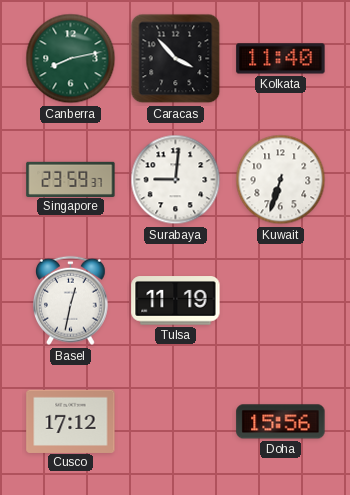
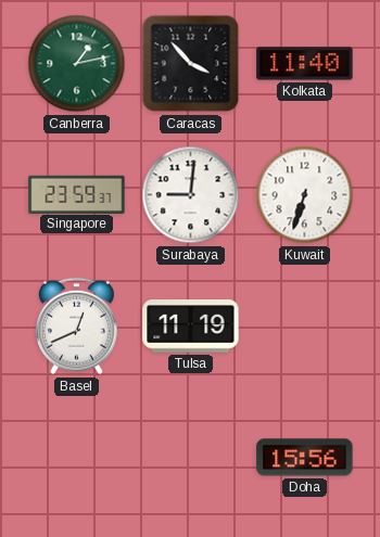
Canberra: 8:13 -> 1:13 (77, 64)
Basel: 12:32 -> 12:41 (77, 327)
Cusco: 17:12 -> none (71, 421)
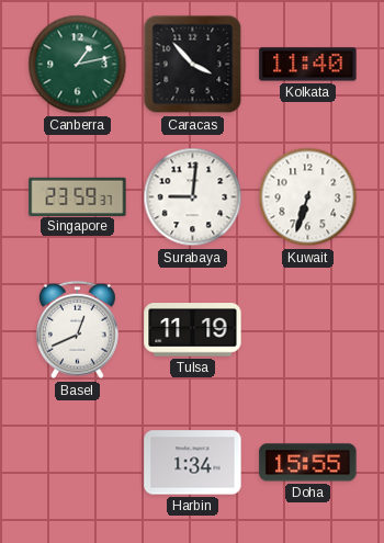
Harbin: none -> 1:34 (193, 463)
Doha: 15:56 -> 15:55 (308, 463)
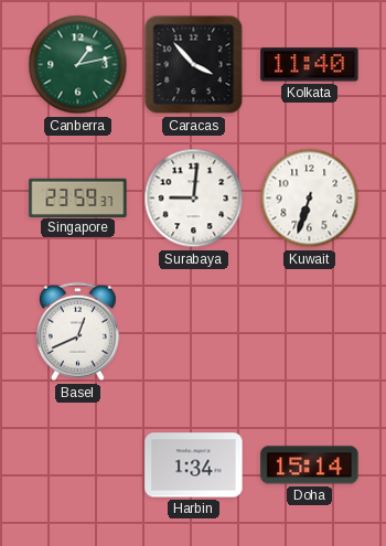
Tulsa: 11:19 -> none (193, 330)
Doha: 15:55 -> 15:14 (310, 465)
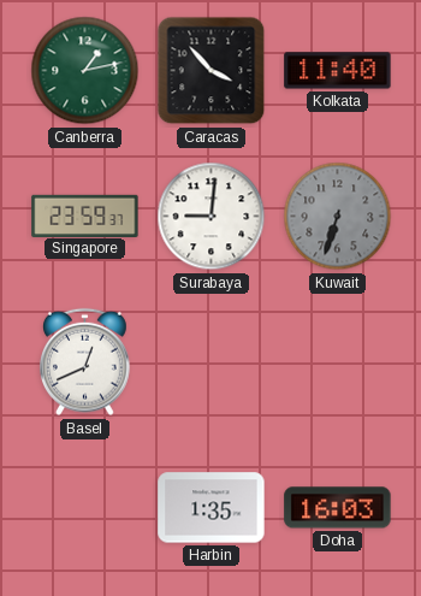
Kuwait dial: white -> grey (338, 217)
Harbin: 1:34 -> 1:35 (212, 508)
Doha: 15:14 -> 16:03 (338, 508)
